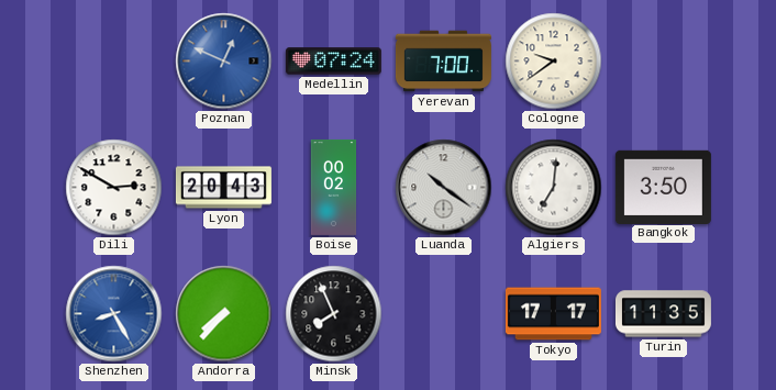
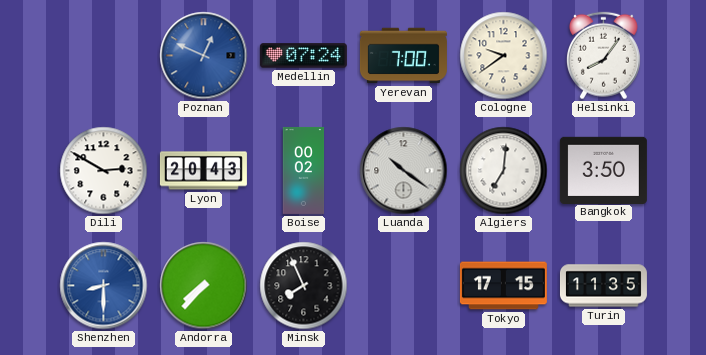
Helsinki: none -> 8:06 (603, 56)
Shenzhen: 8:25 -> 8:30 (104, 286)
Tokyo: 17:17 -> 17:15 (503, 286)
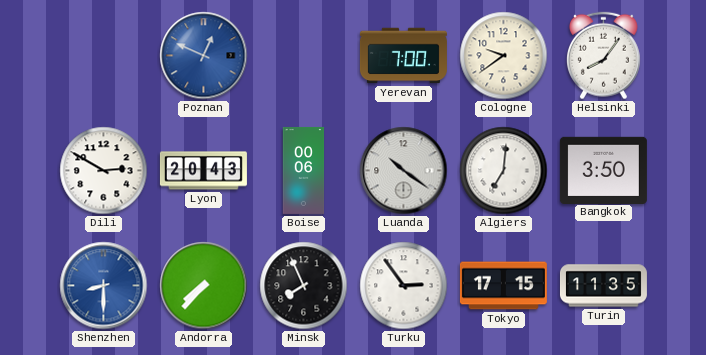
Medellin: 07:24 -> none (303, 56)
Boise: 00:02 -> 00:06 (304, 170)
Turku: none -> 2:54 (404, 286)
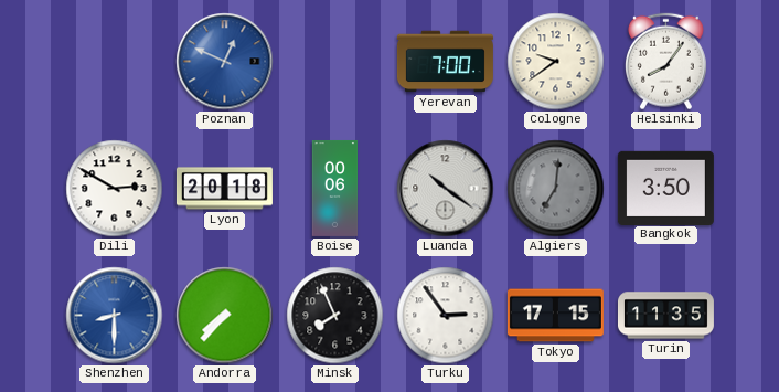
Lyon: 20:43 -> 20:18 (224, 189)
Algiers dial: white -> grey (556, 189)
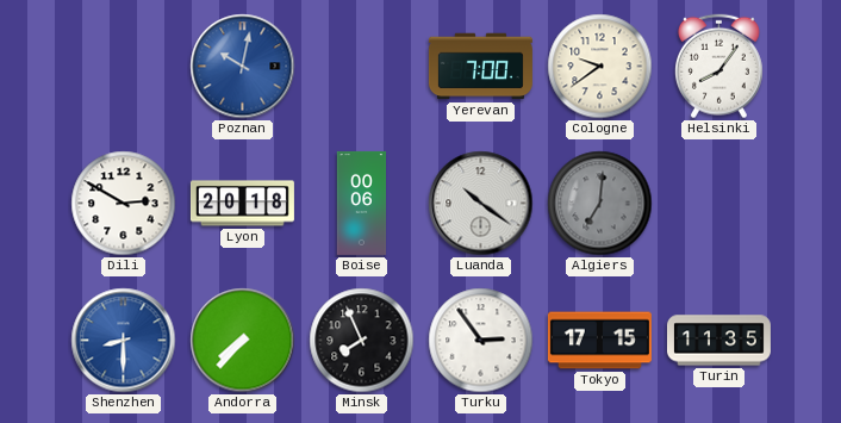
Poznan: 12:49 -> 10:02 (243, 67)
Bangkok: 3:50 -> none (665, 188)
